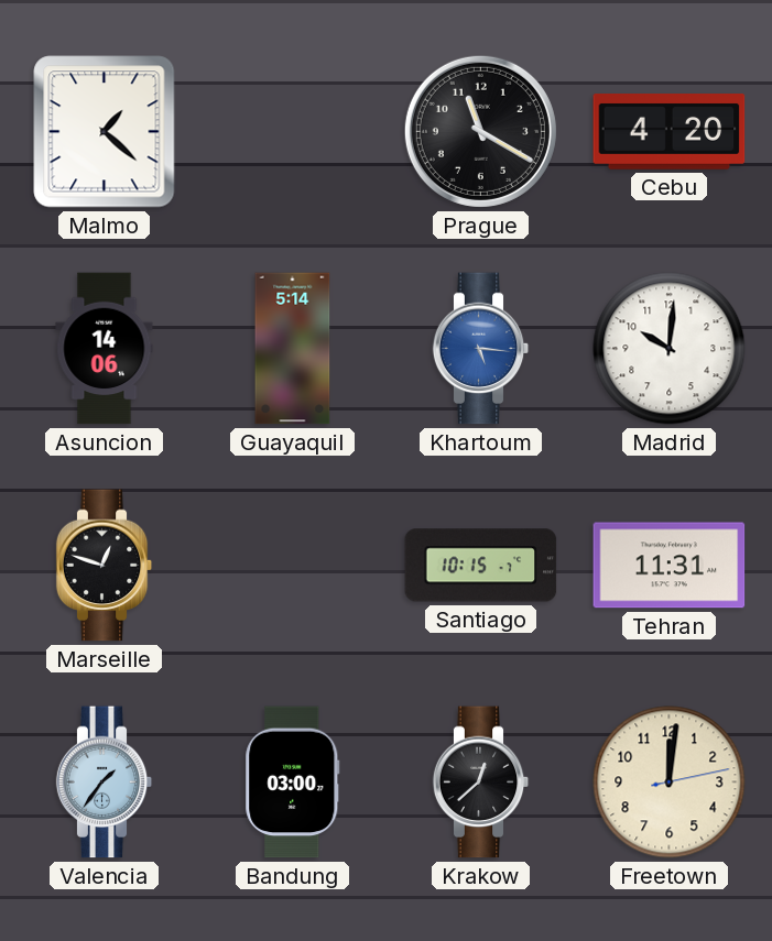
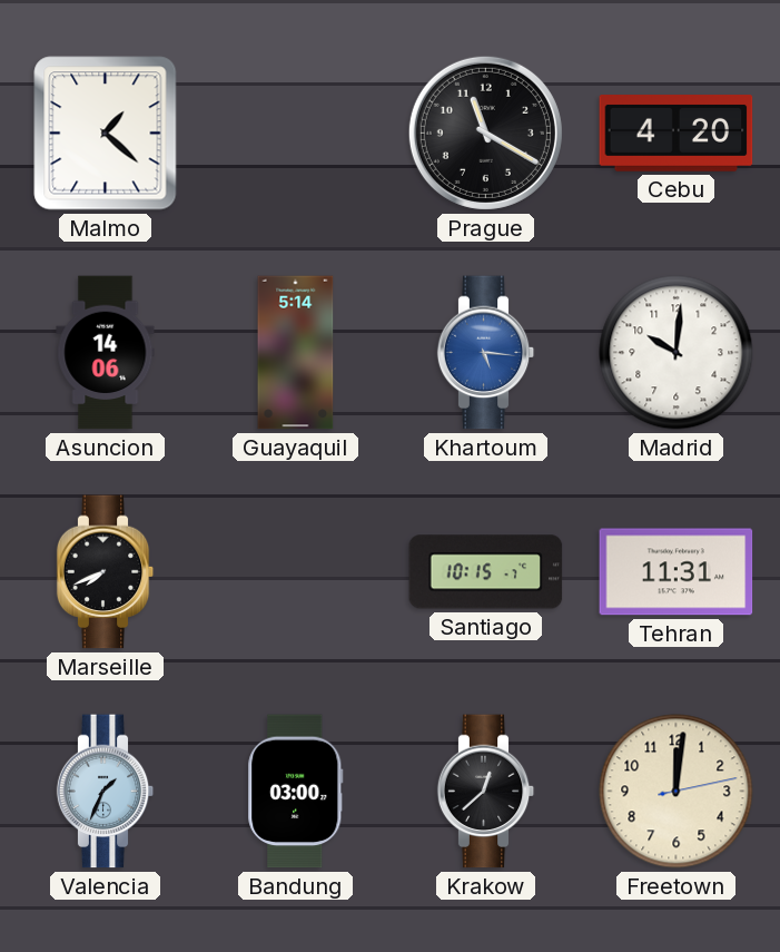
Marseille: 12:48 -> 7:41 (106, 572)
Valencia: 1:36 -> 1:34 (106, 792)
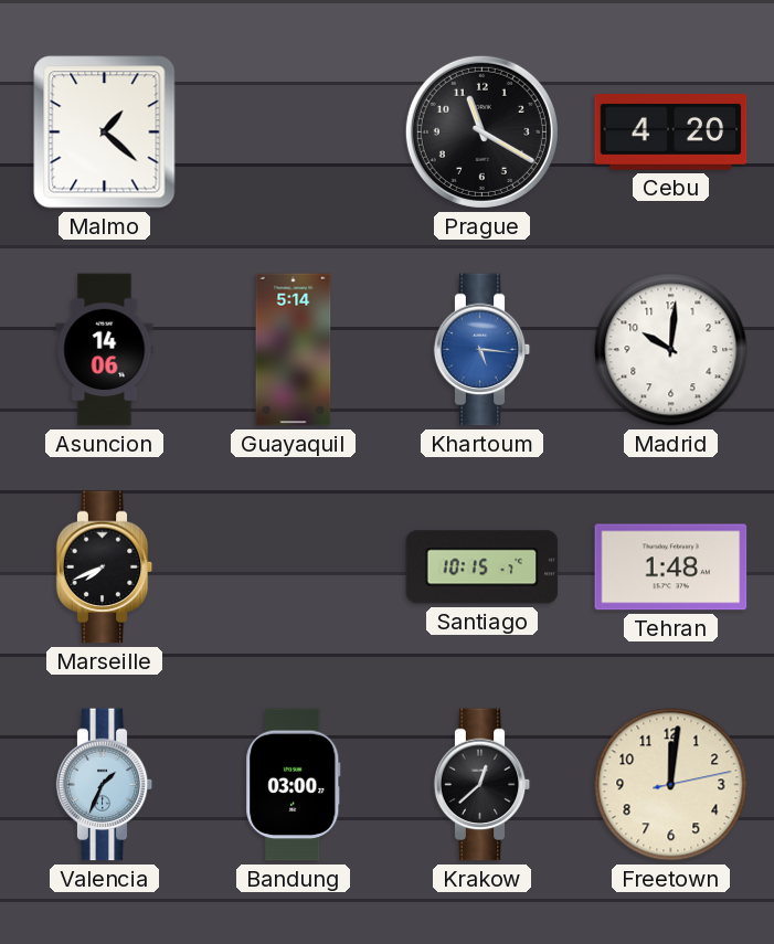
Tehran: 11:31 -> 1:48 (671, 568)
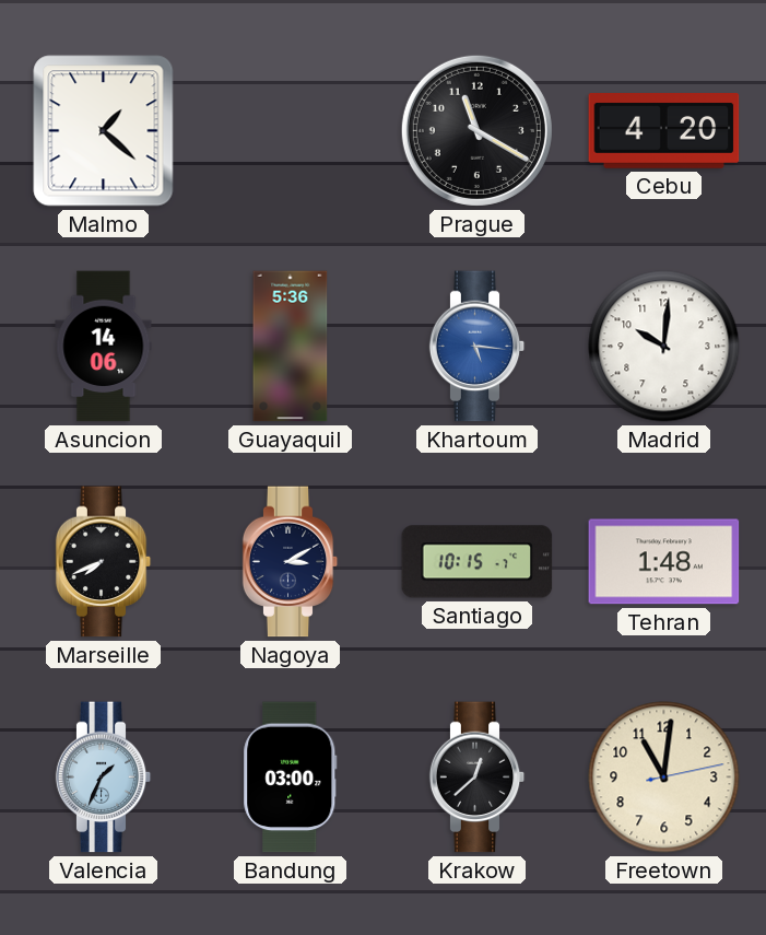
Guayaquil: 5:14 -> 5:36 (291, 347)
Nagoya: none -> 3:10 (291, 562)
Freetown: 12:01 -> 11:01 (664, 778)
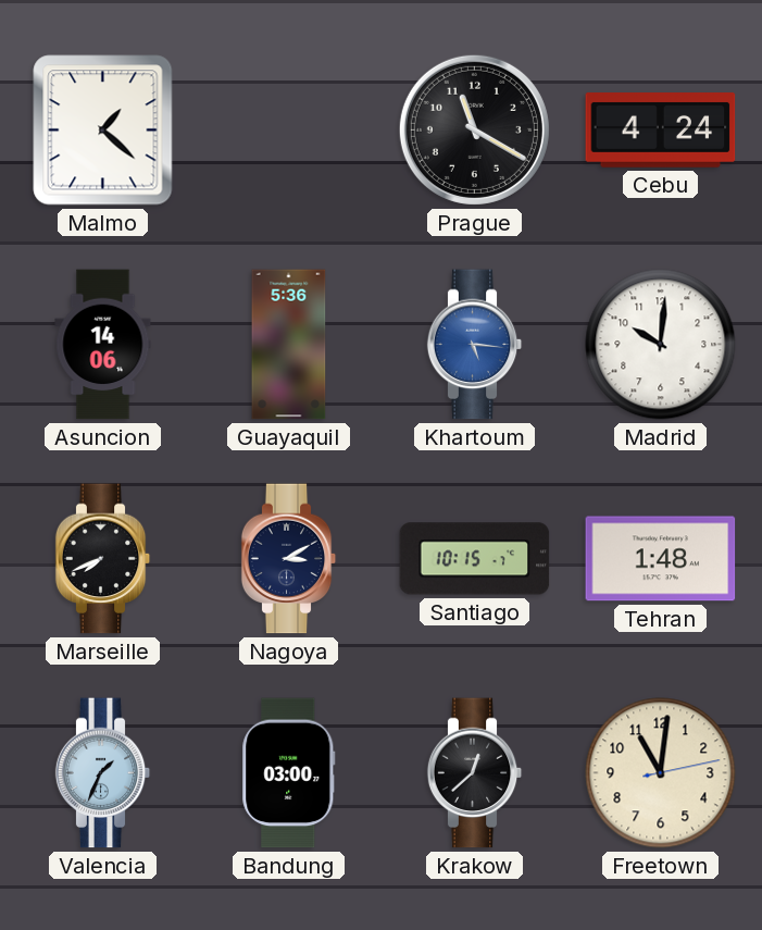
Cebu: 4:20 -> 4:24 (661, 131)
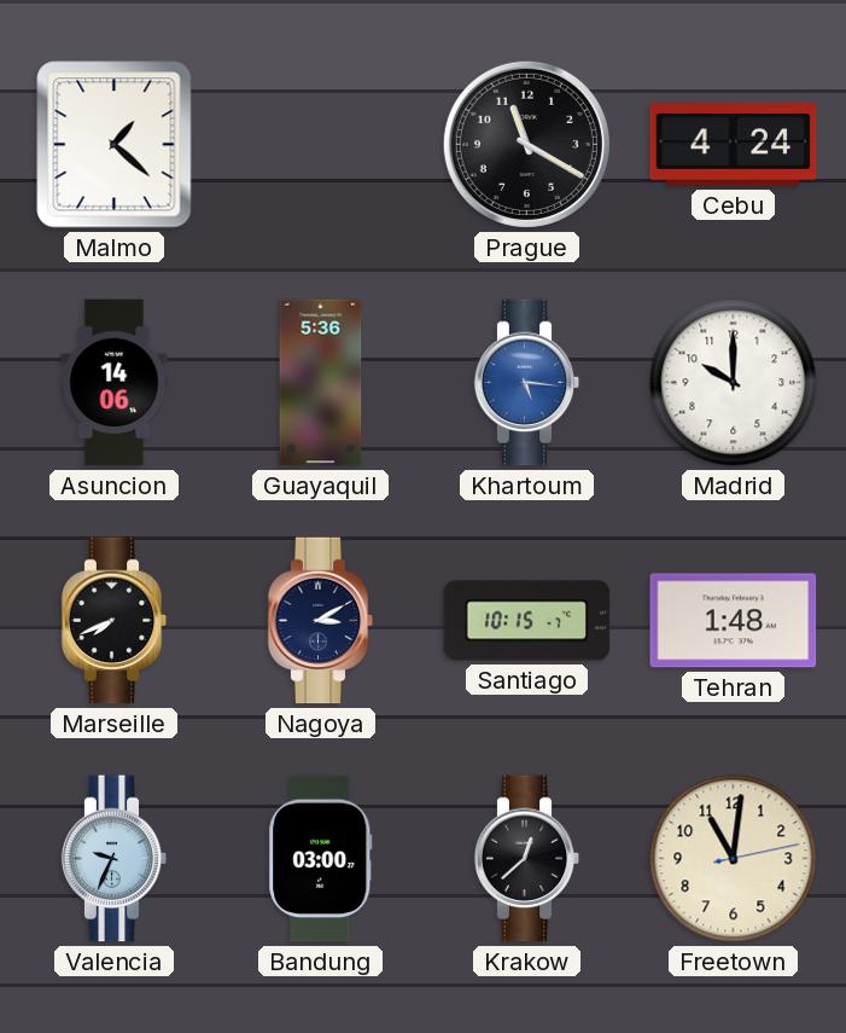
Madrid: 10:01 -> 10:00 (734, 383)
Valencia: 1:34 -> 9:34 (115, 859)
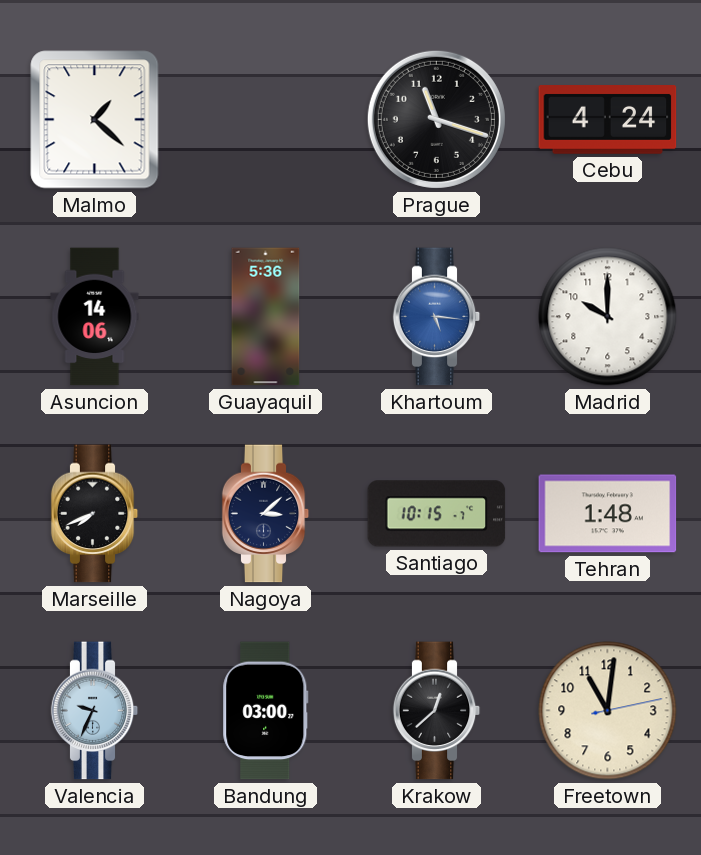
Prague: 11:20 -> 11:18 (436, 119)
Nagoya: 3:10 -> 3:08 (266, 514)
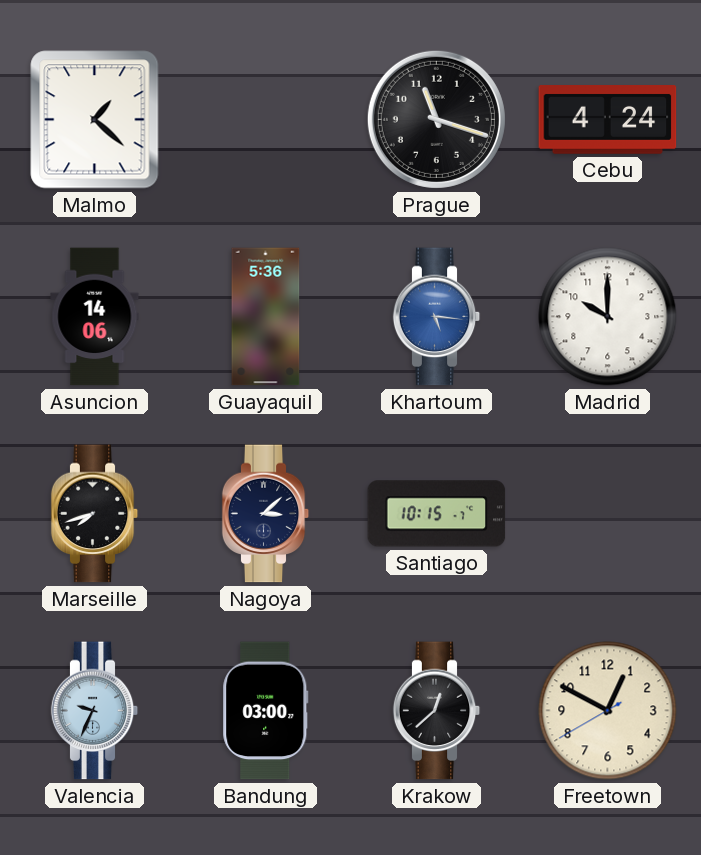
Marseille: 7:41 -> 7:42 (95, 514)
Tehran: 1:48 -> none (608, 514)
Freetown: 11:01 -> 12:49 (608, 711)
